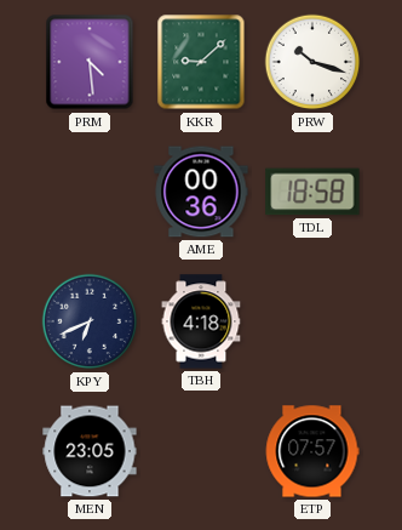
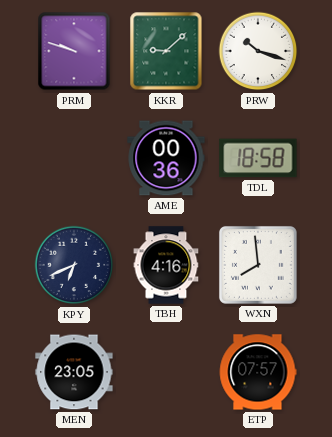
PRM: 4:29 -> 9:48 (74, 51)
TBH: 4:18 -> 4:16 (166, 265)
WXN: none -> 7:59 (258, 265)
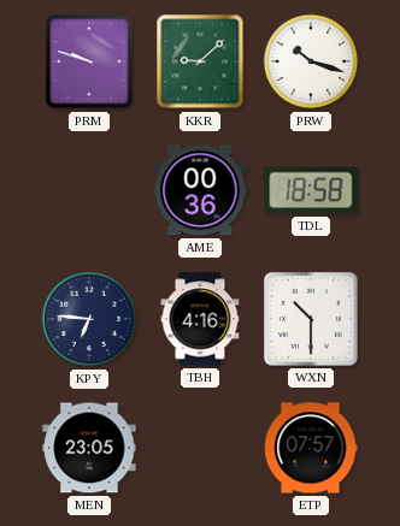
KPY: 6:41 -> 6:46 (89, 319)
WXN: 7:59 -> 10:30 (311, 319)
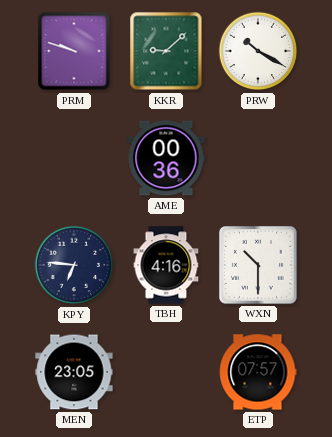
PRW: 10:18 -> 10:20 (258, 51)
TDL: 18:58 -> none (311, 190)
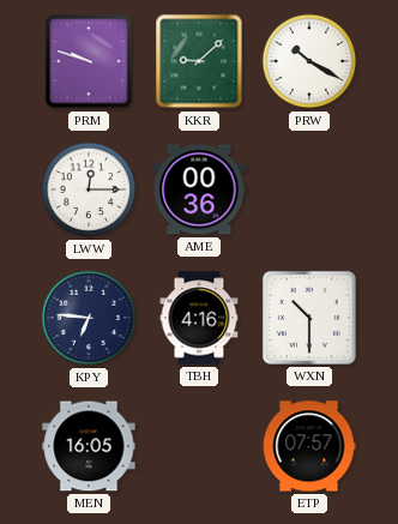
LWW: none -> 12:15 (89, 189)
MEN: 23:05 -> 16:05 (89, 446)
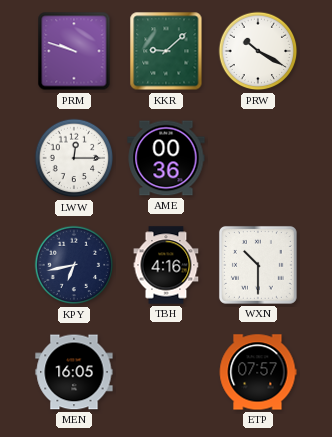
KPY: 6:46 -> 6:43 (74, 265)
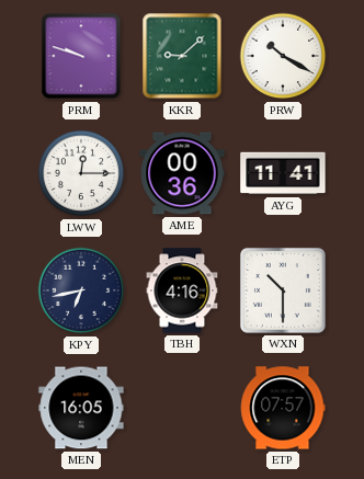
AYG: none -> 11:41 (283, 173)
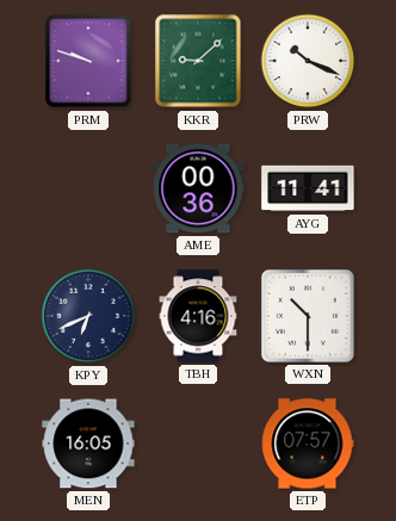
PRW: 10:20 -> 10:19 (308, 61)
LWW: 12:15 -> none (81, 173)
KPY: 6:43 -> 6:41 (88, 316)
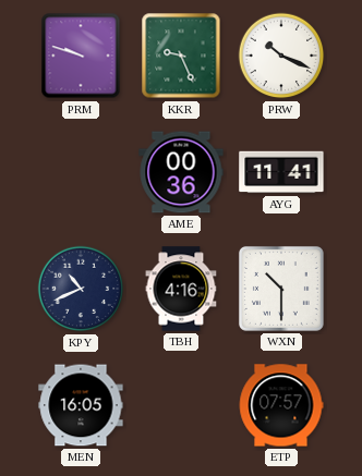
KKR: 9:08 -> 9:26 (181, 56)
KPY: 6:41 -> 10:41 (81, 289)
